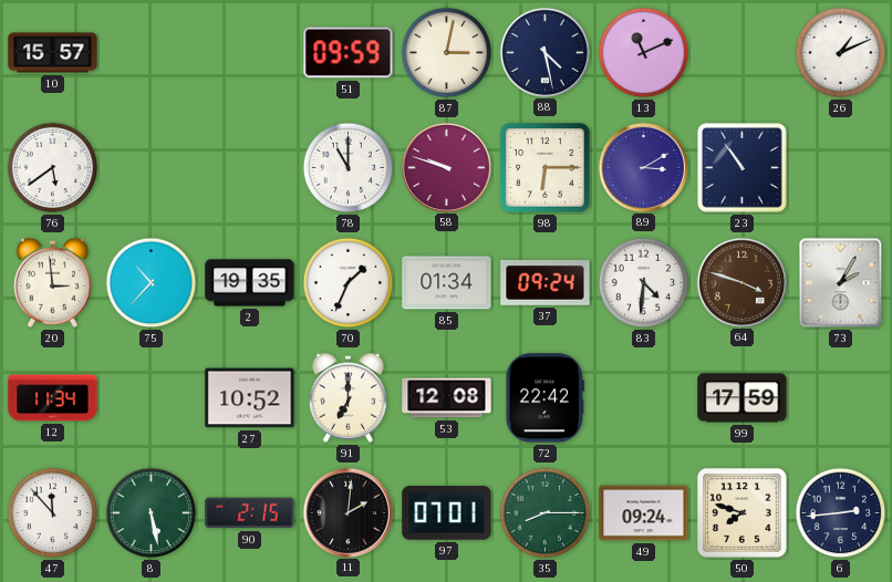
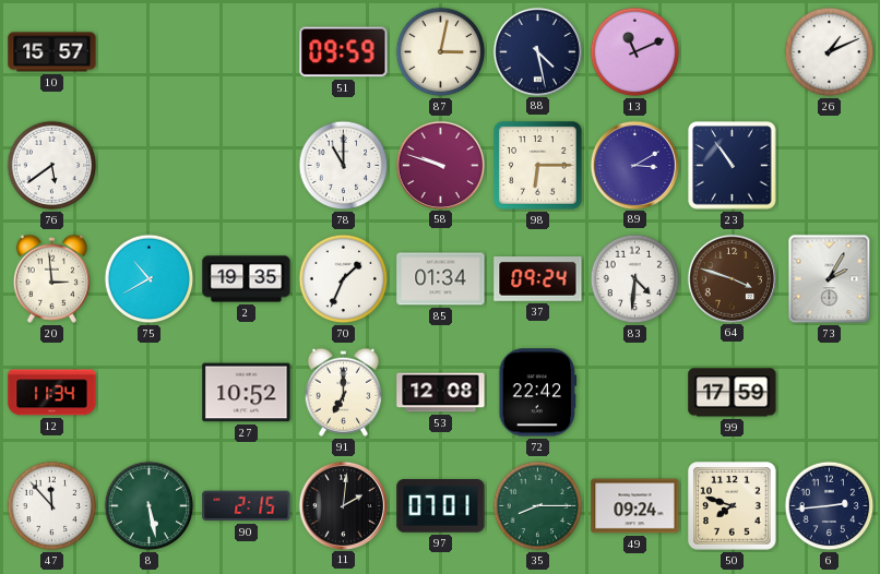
75: 10:37 -> 10:40 (150, 279)
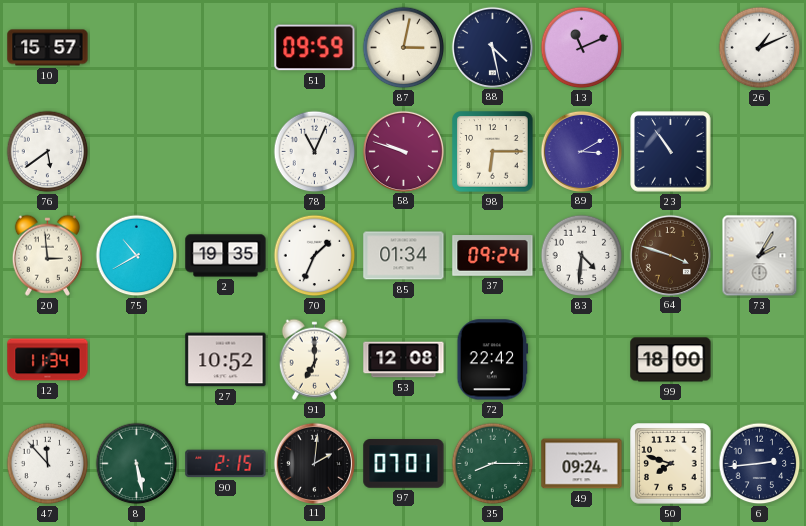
78: 11:00 -> 11:04 (315, 152)
99: 17:59 -> 18:00 (671, 360)
